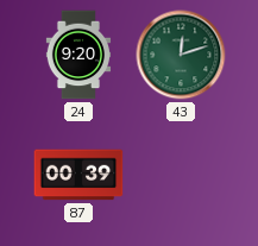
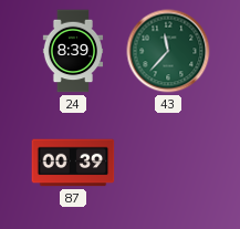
24: 9:20 -> 8:39 (73, 51)
43: 12:12 -> 11:37 (168, 51)
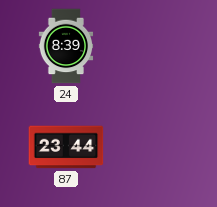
43: 11:37 -> none (168, 51)
87: 00:39 -> 23:44 (66, 147)
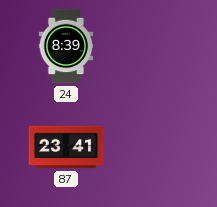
87: 23:44 -> 23:41 (66, 147)
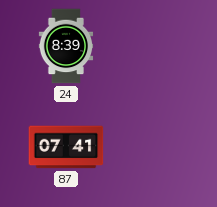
87: 23:41 -> 07:41 (66, 147)
